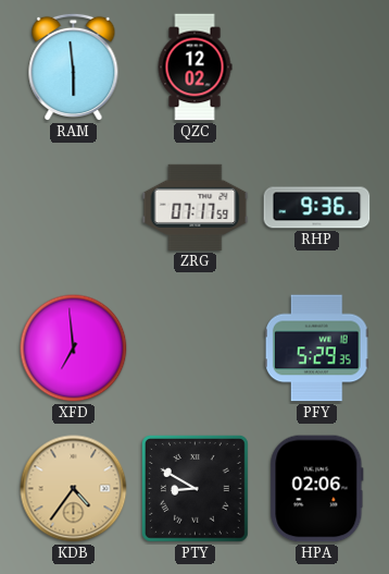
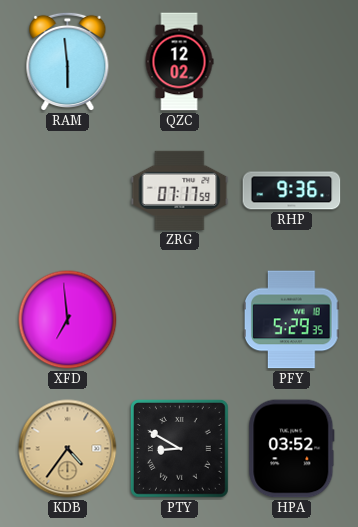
HPA: 02:06 -> 03:52 (292, 449)
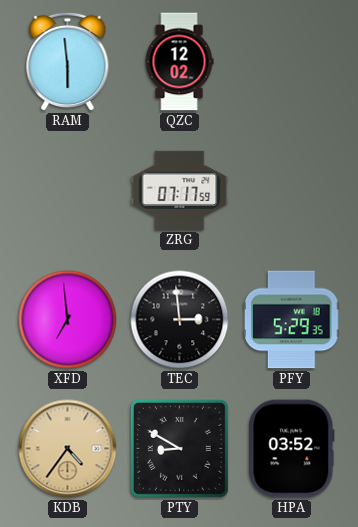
RHP: 9:36 -> none (292, 191)
TEC: none -> 2:59 (180, 320)
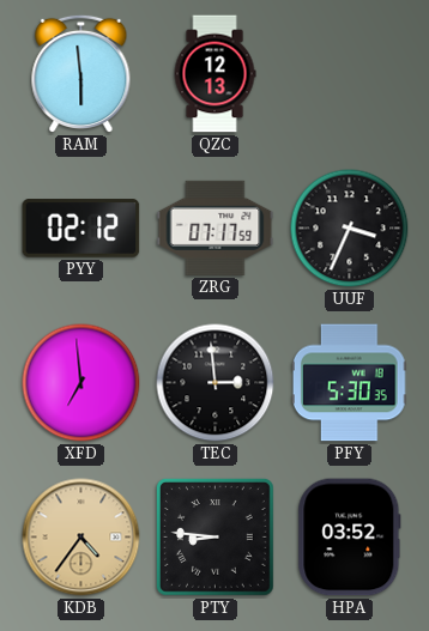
QZC: 12:02 -> 12:13 (214, 74)
PYY: none -> 02:12 (81, 229)
UUF: none -> 3:34 (350, 229)
PFY: 5:29 -> 5:30 (349, 383)
PTY: 8:50 -> 8:46 (214, 536)
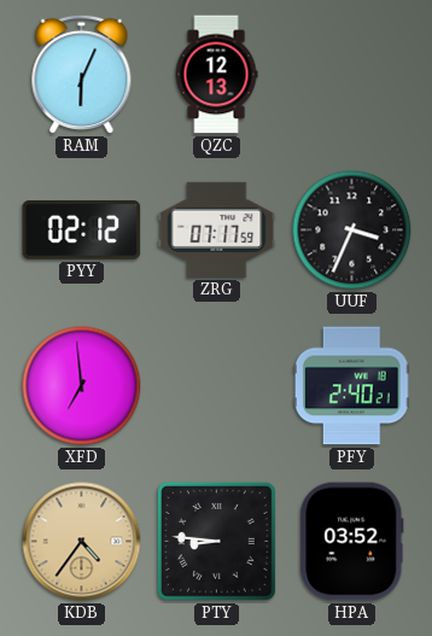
RAM: 5:59 -> 6:04 (82, 75)
TEC: 2:59 -> none (216, 383)
PFY: 5:30 -> 2:40 (351, 386)
